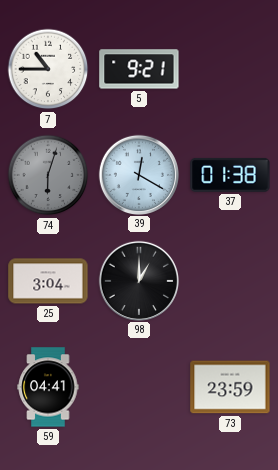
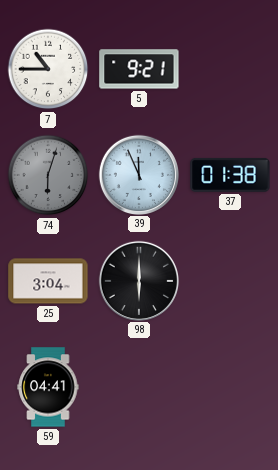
39: 12:20 -> 11:56 (138, 174)
98: 1:00 -> 6:00 (138, 280)
73: 23:59 -> none (230, 387)
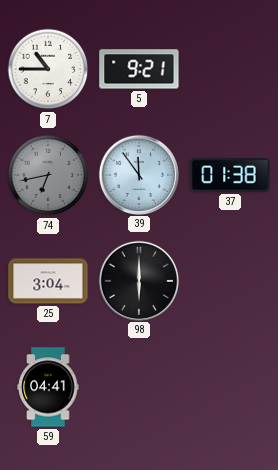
74: 6:03 -> 6:43 (48, 175)
39: 11:56 -> 11:54 (138, 174)
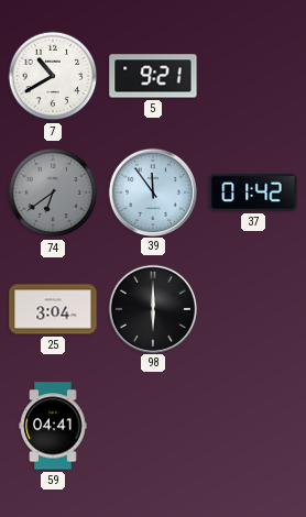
7: 10:45 -> 10:40 (53, 76)
74: 6:43 -> 6:39 (53, 193)
37: 01:38 -> 01:42 (253, 193)
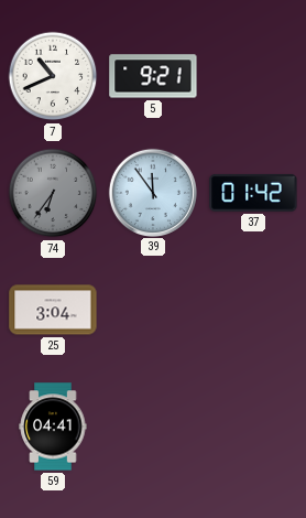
7: 10:40 -> 10:41 (53, 76)
74: 6:39 -> 6:36 (53, 193)
98: 6:00 -> none (152, 308)
